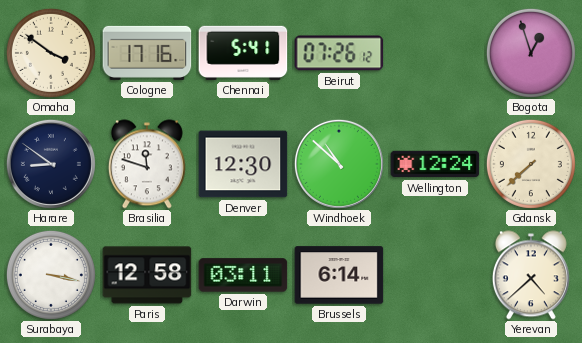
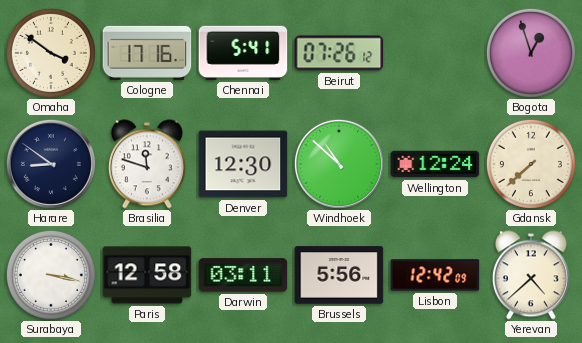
Brussels: 6:14 -> 5:56 (339, 275)
Lisbon: none -> 12:42 (435, 275)
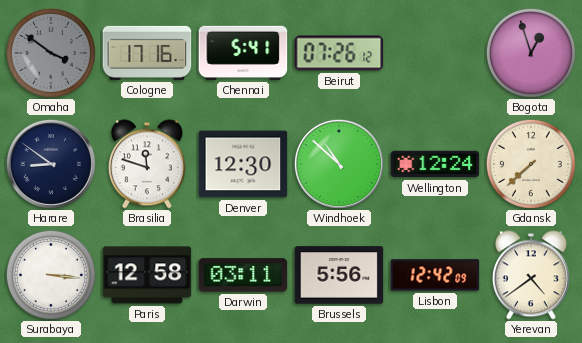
Omaha dial: cream -> grey (51, 53)
Surabaya: 3:17 -> 3:16 (51, 275)
Yerevan: 4:38 -> 4:39 (531, 275)
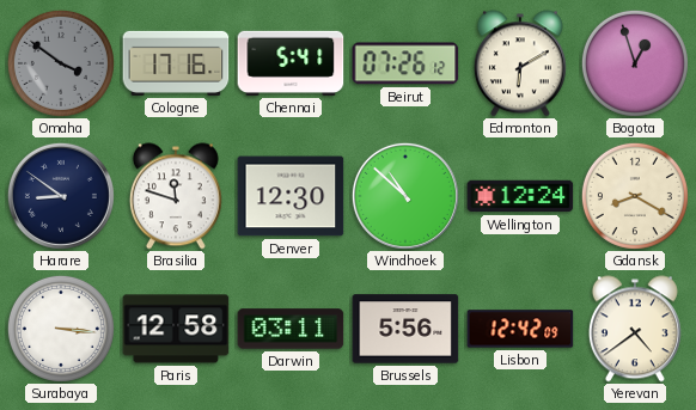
Edmonton: none -> 6:10 (520, 63)
Gdansk: 7:38 -> 8:20 (635, 196)
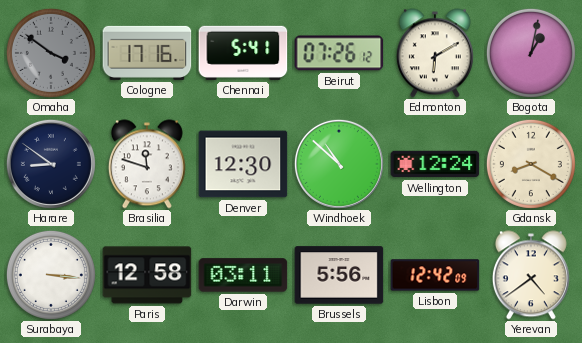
Bogota: 12:57 -> 1:02 (531, 53)
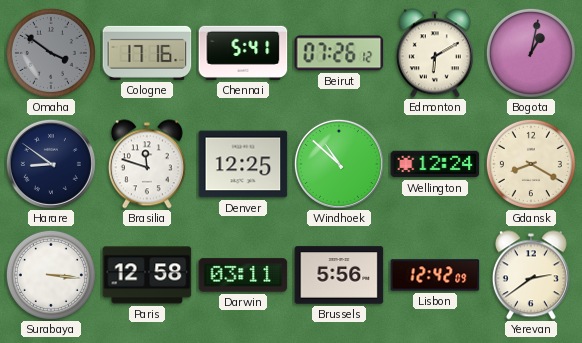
Denver: 12:30 -> 12:25 (243, 164)
Yerevan: 4:39 -> 2:39 (531, 275)
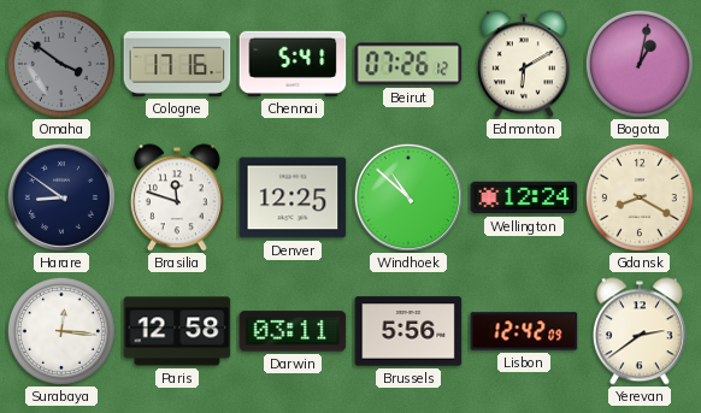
Surabaya: 3:16 -> 12:16 (61, 331)
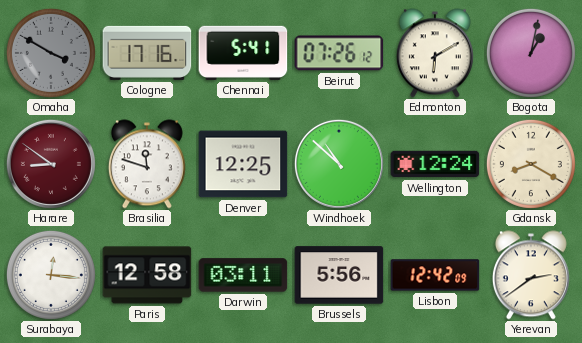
Omaha: 3:51 -> 3:50 (51, 53)
Harare dial: navy -> burgundy (51, 164)
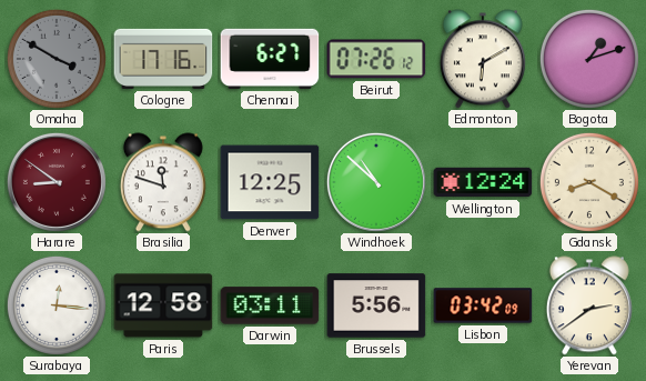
Chennai: 5:41 -> 6:27 (270, 59)
Bogota: 1:02 -> 1:12 (589, 59)
Lisbon: 12:42 -> 03:42 (483, 305)
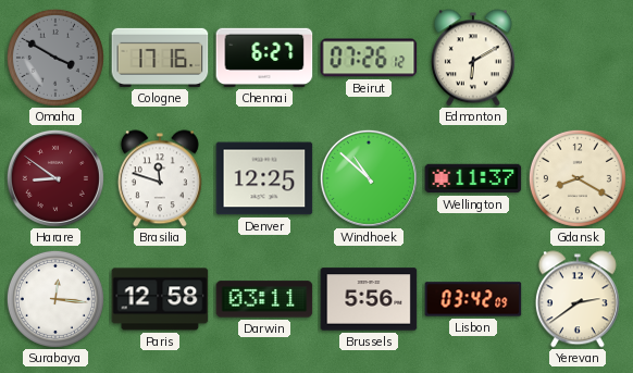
Bogota: 1:12 -> none (589, 59)
Wellington: 12:24 -> 11:37 (473, 178)
